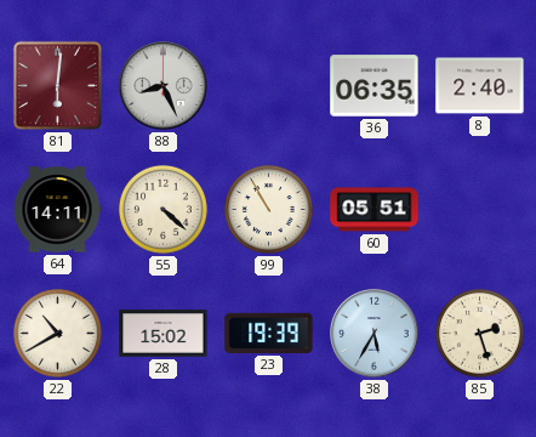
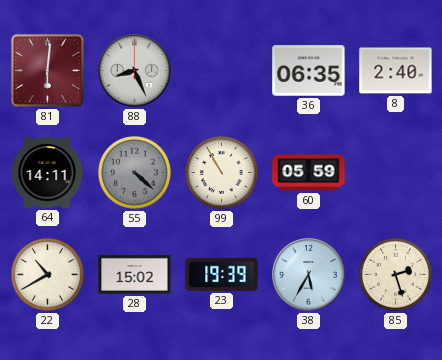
55 dial: cream -> grey (134, 172)
60: 05:51 -> 05:59 (309, 173)
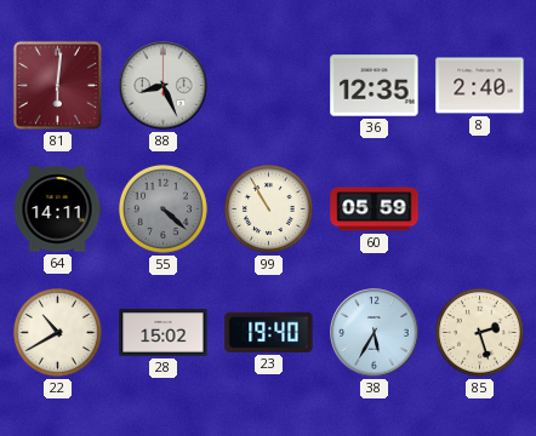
36: 06:35 -> 12:35 (375, 86)
23: 19:39 -> 19:40 (269, 332)
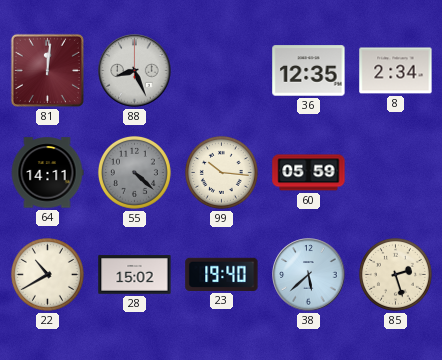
81: 6:01 -> 12:01 (47, 70)
8: 2:40 -> 2:34 (396, 71)
99: 10:55 -> 10:16 (221, 172)
38: 5:35 -> 5:38 (309, 275)
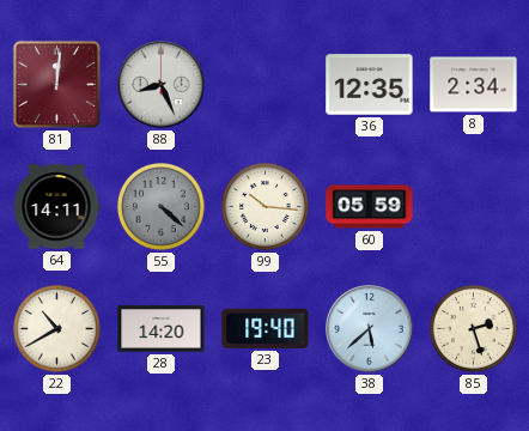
28: 15:02 -> 14:20 (162, 329)
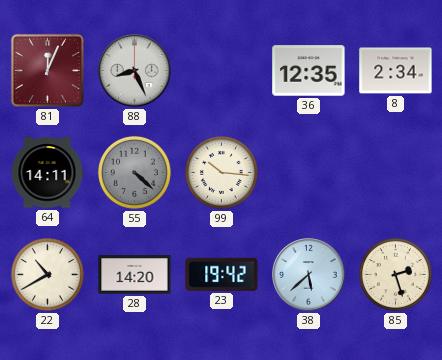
81: 12:01 -> 12:04 (47, 70)
60: 05:59 -> none (370, 207)
23: 19:40 -> 19:42 (222, 274)
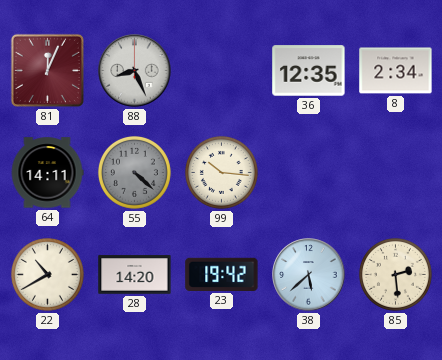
85: 2:27 -> 2:29 (395, 274)
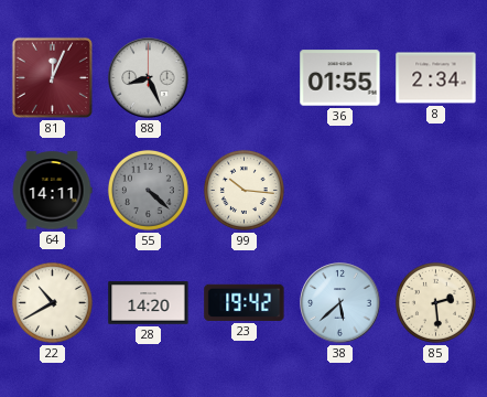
36: 12:35 -> 01:55 (340, 78)
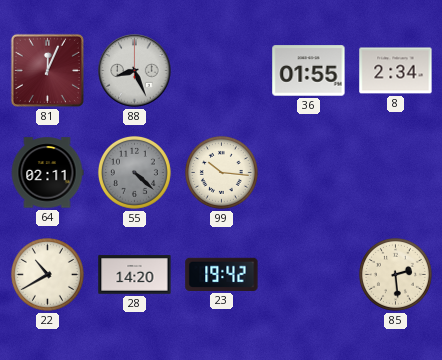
64: 14:11 -> 02:11 (47, 173)
38: 5:38 -> none (340, 303)
